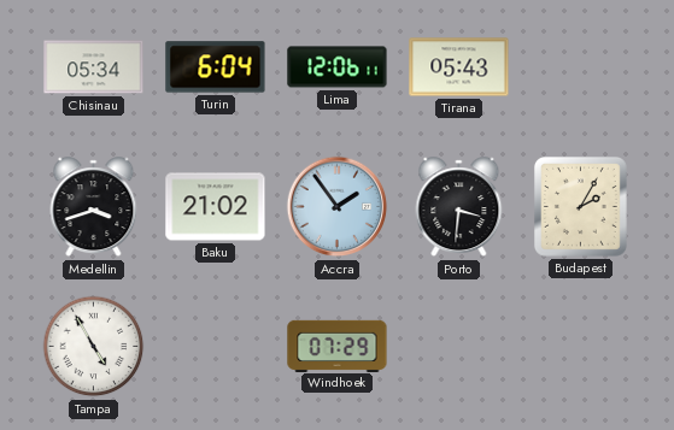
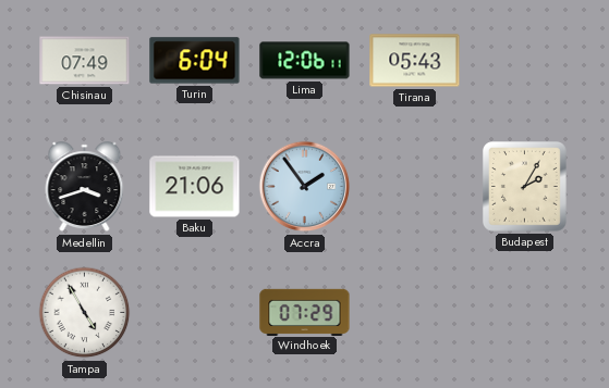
Chisinau: 05:34 -> 07:49 (85, 61)
Baku: 21:02 -> 21:06 (195, 187)
Porto: 3:31 -> none (459, 207)
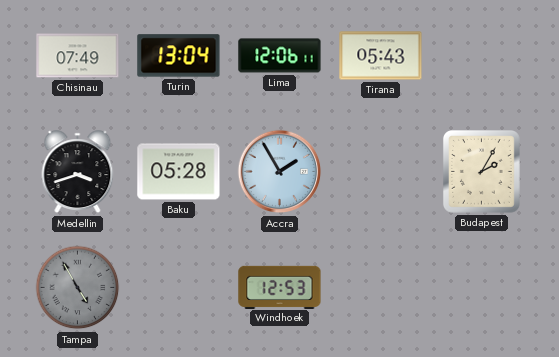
Turin: 6:04 -> 13:04 (179, 56)
Baku: 21:06 -> 05:28 (179, 172)
Accra: 1:54 -> 1:55 (280, 172)
Tampa dial: white -> grey (78, 288)
Windhoek: 07:29 -> 12:53 (280, 287)
